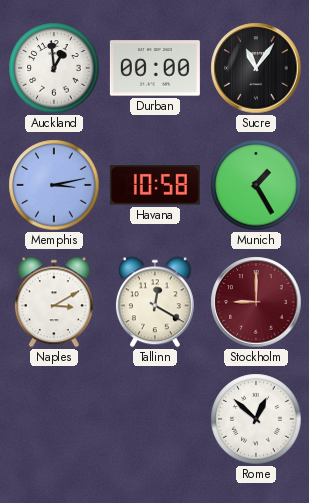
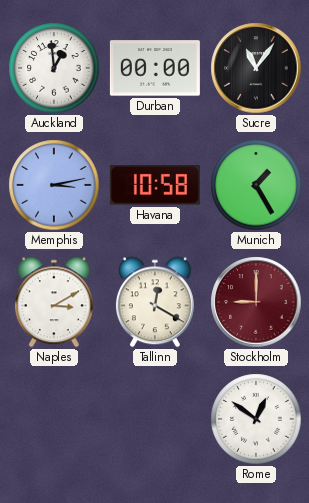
Rome: 12:52 -> 12:51 (256, 419)
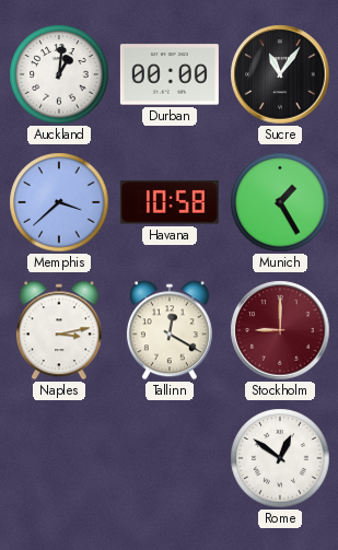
Auckland: 12:59 -> 1:01 (59, 74)
Memphis: 3:13 -> 3:38 (59, 202)
Naples: 3:10 -> 3:13 (59, 330)
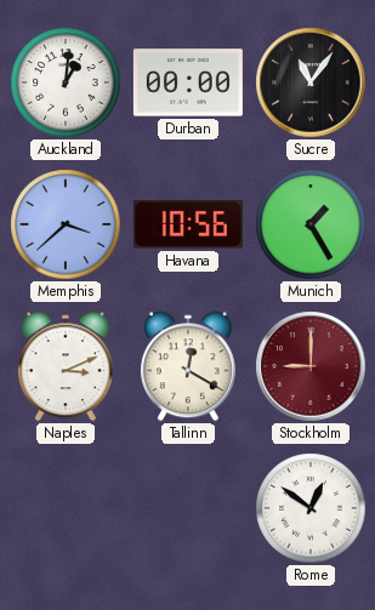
Havana: 10:58 -> 10:56 (188, 224)
Naples: 3:13 -> 3:11 (66, 366)
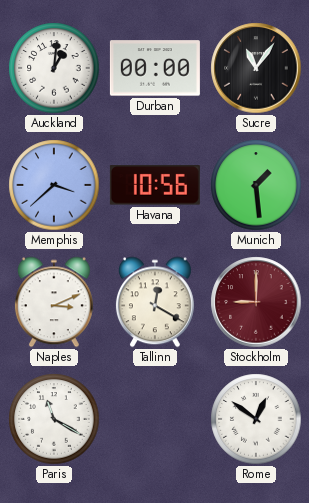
Munich: 1:25 -> 1:29 (256, 185)
Paris: none -> 11:20 (54, 419)
